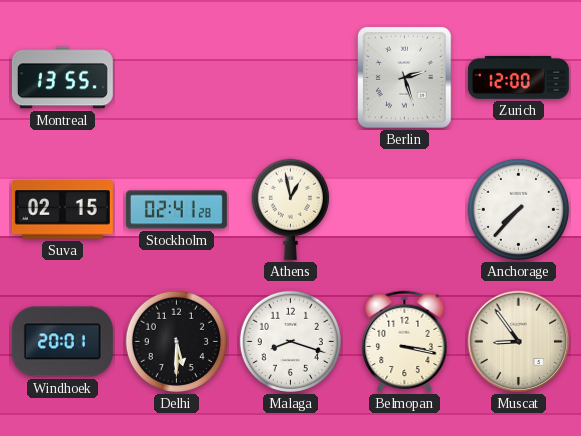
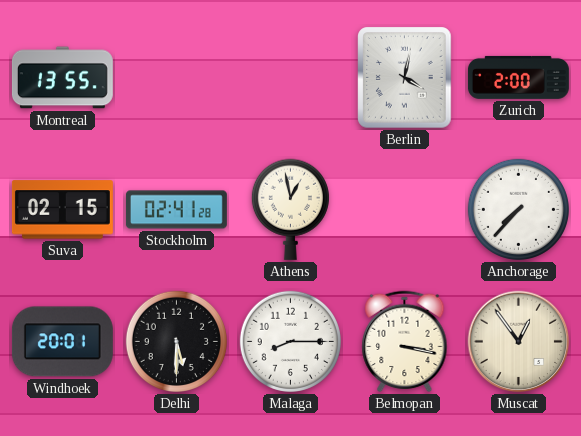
Berlin: 2:27 -> 4:02 (405, 78)
Zurich: 12:00 -> 2:00 (518, 77)
Malaga: 8:18 -> 8:15 (290, 341)
Muscat: 8:54 -> 12:54 (519, 342)
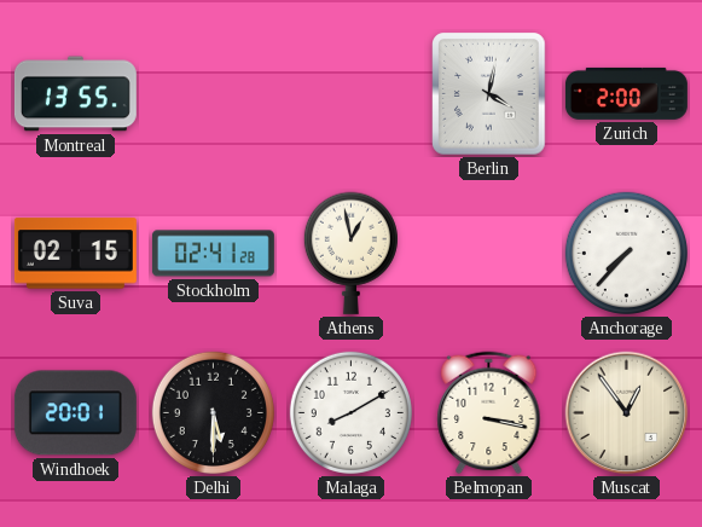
Malaga: 8:15 -> 8:10 (350, 412)
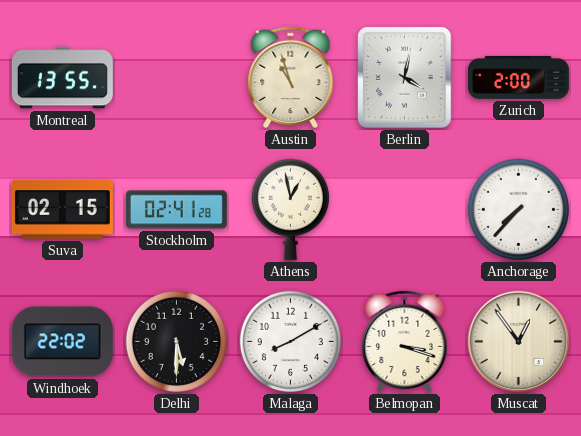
Austin: none -> 10:57 (291, 78)
Windhoek: 20:01 -> 22:02 (62, 342)
Belmopan: 3:17 -> 3:18 (405, 342)
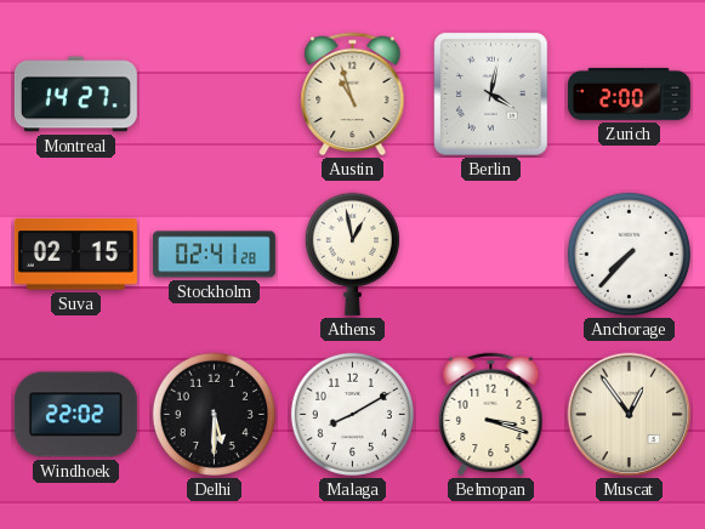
Montreal: 13:55 -> 14:27 (75, 95)
